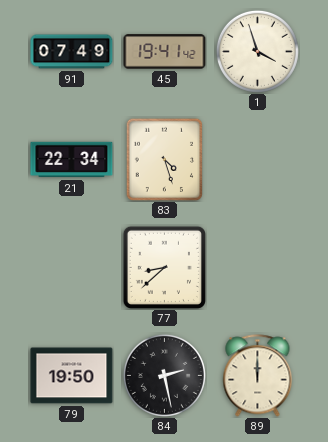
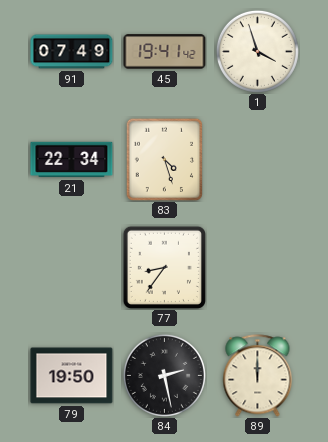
77: 8:38 -> 8:36 (164, 267)
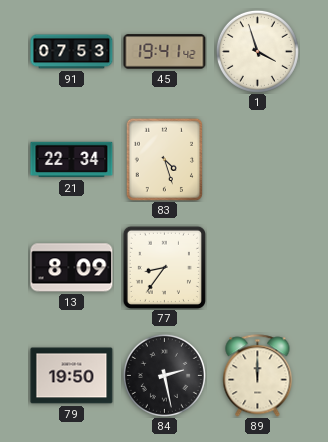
91: 07:49 -> 07:53 (72, 52)
13: none -> 8:09 (72, 268)
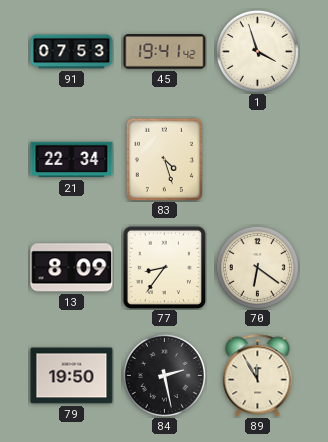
70: none -> 6:21 (257, 267)
89: 12:00 -> 11:55 (258, 376)
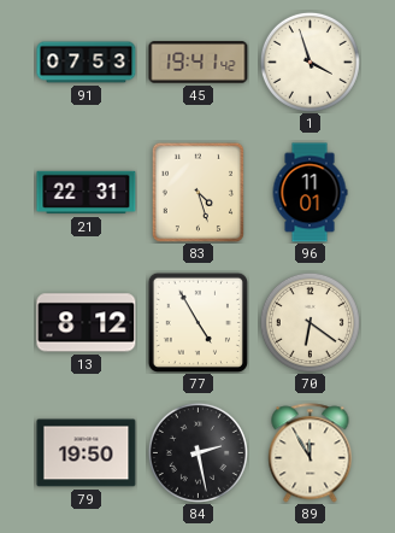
21: 22:34 -> 22:31 (87, 193)
96: none -> 11:01 (309, 193)
13: 8:09 -> 8:12 (87, 323)
77: 8:36 -> 4:55 (197, 322)
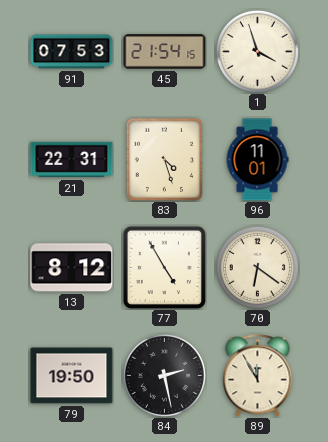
45: 19:41 -> 21:54 (165, 52)
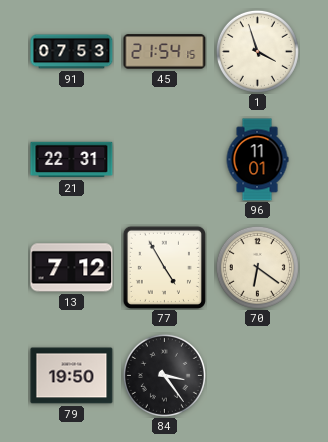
83: 4:27 -> none (164, 159)
13: 8:12 -> 7:12 (72, 268)
84: 2:28 -> 3:24 (164, 375)
89: 11:55 -> none (258, 376)
